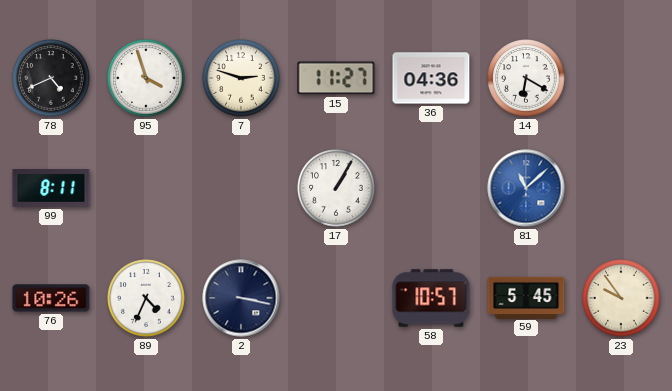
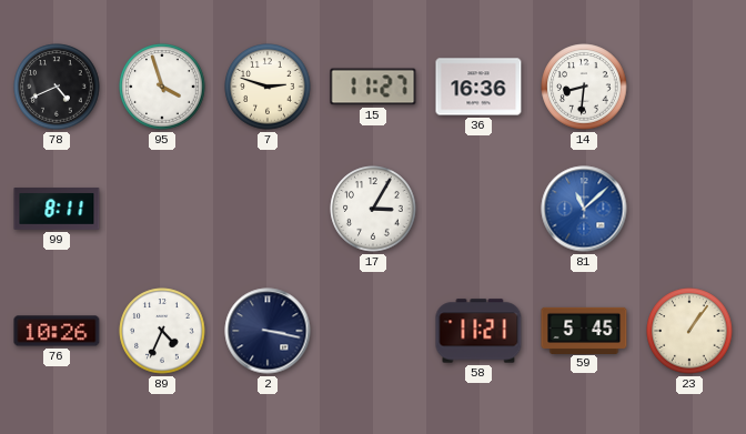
36: 04:36 -> 16:36 (478, 87)
14: 6:20 -> 8:31 (584, 87)
17: 1:05 -> 3:05 (373, 209)
58: 10:57 -> 11:21 (478, 331)
23: 9:54 -> 1:06 (689, 331)
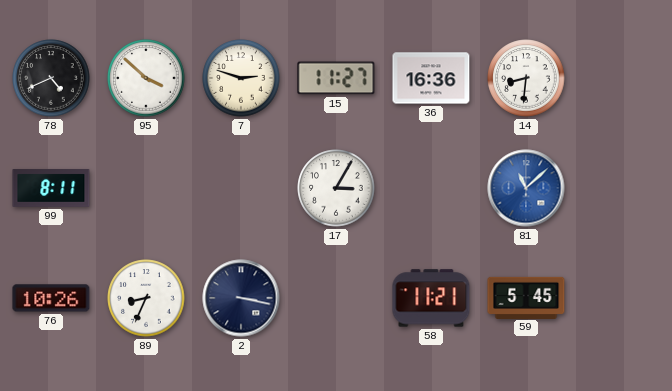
95: 3:57 -> 3:52 (146, 78)
89: 4:34 -> 8:34 (146, 298)
23: 1:06 -> none (689, 331)
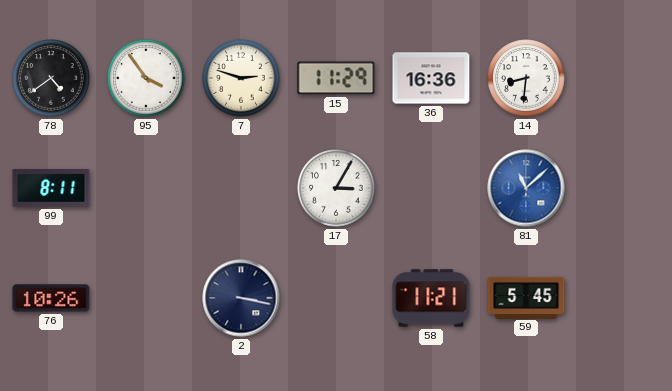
78: 4:41 -> 4:39 (51, 78)
95: 3:52 -> 3:54 (146, 78)
15: 11:27 -> 11:29 (336, 78)
89: 8:34 -> none (146, 298)
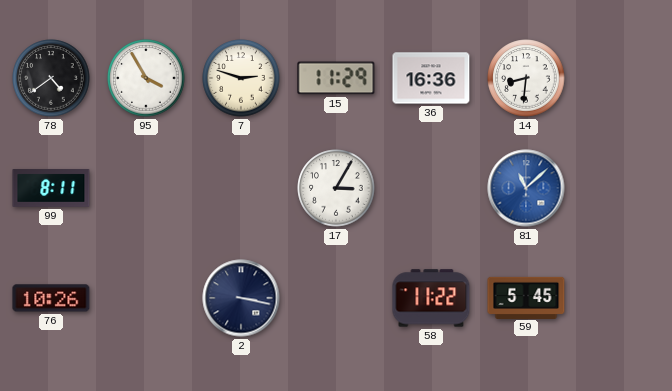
95: 3:54 -> 3:55 (146, 78)
58: 11:21 -> 11:22 (431, 298)
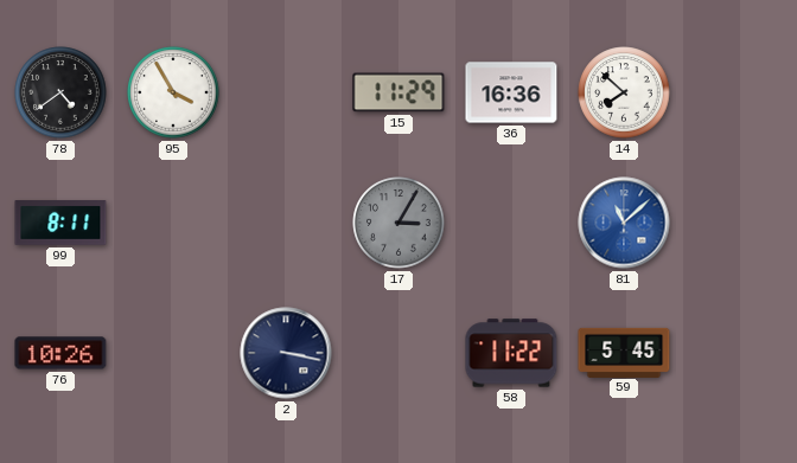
7: 2:48 -> none (241, 78)
14: 8:31 -> 7:52 (624, 92)
17 dial: white -> grey (398, 223)
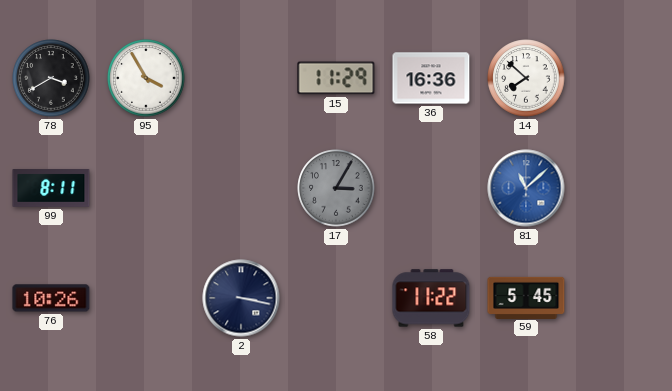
78: 4:39 -> 3:40 (51, 78)
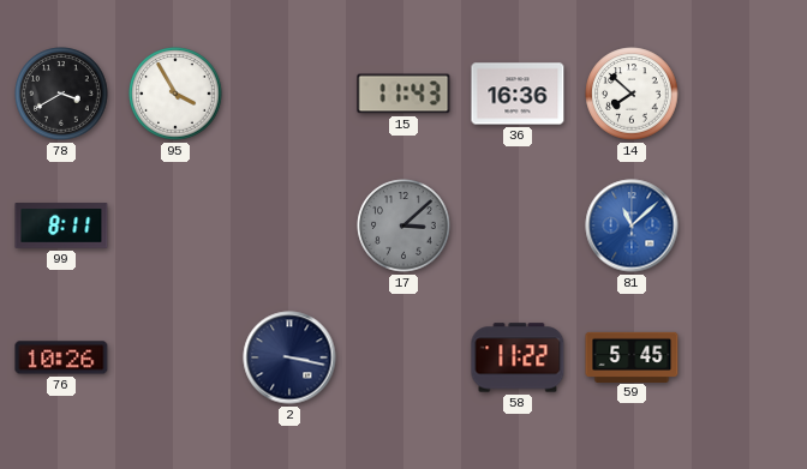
15: 11:29 -> 11:43 (403, 94)
17: 3:05 -> 3:08 (403, 226)
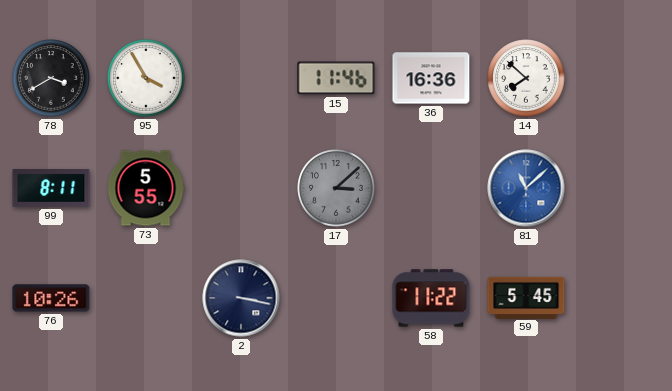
15: 11:43 -> 11:46 (336, 78)
73: none -> 5:55 (146, 188)
